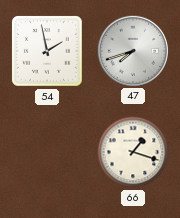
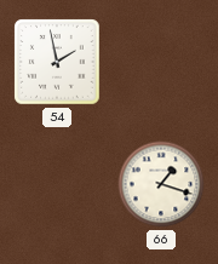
47: 7:42 -> none (132, 50)
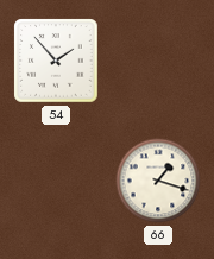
54: 1:58 -> 1:53 (56, 61)
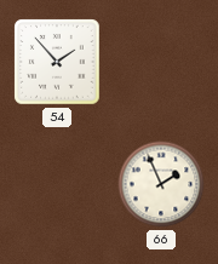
66: 1:18 -> 1:56 (161, 184)
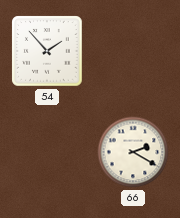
66: 1:56 -> 2:20 (133, 152)
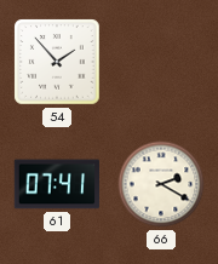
61: none -> 07:41 (56, 184)
